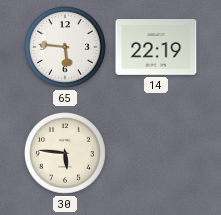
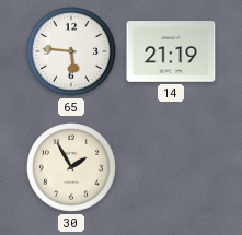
14: 22:19 -> 21:19 (171, 52)
30: 5:46 -> 1:55 (72, 168)
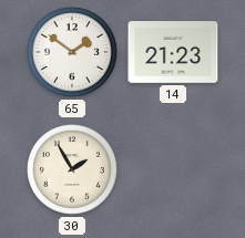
65: 5:46 -> 1:51 (73, 53)
14: 21:19 -> 21:23 (173, 53)
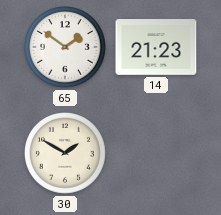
30: 1:55 -> 1:50 (66, 154)
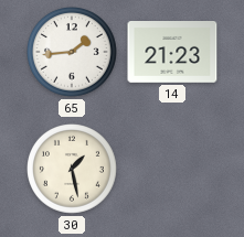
65: 1:51 -> 1:44 (73, 53)
30: 1:50 -> 1:28 (73, 170)
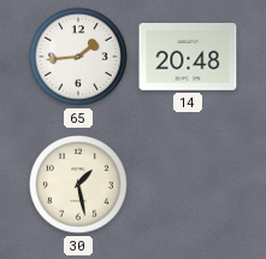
14: 21:23 -> 20:48 (188, 58)
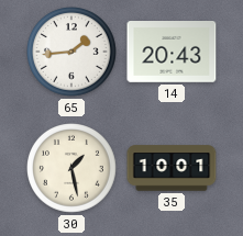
14: 20:48 -> 20:43 (172, 53)
35: none -> 10:01 (172, 168)
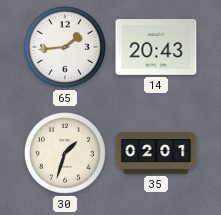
30: 1:28 -> 1:33 (66, 154)
35: 10:01 -> 02:01 (156, 153)
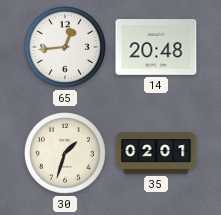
65: 1:44 -> 12:44 (66, 48)
14: 20:43 -> 20:48 (156, 48)
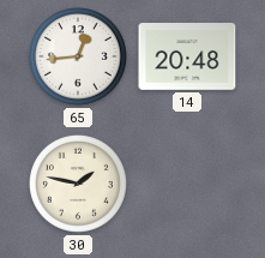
30: 1:33 -> 1:47 (79, 185)
35: 02:01 -> none (156, 153)
